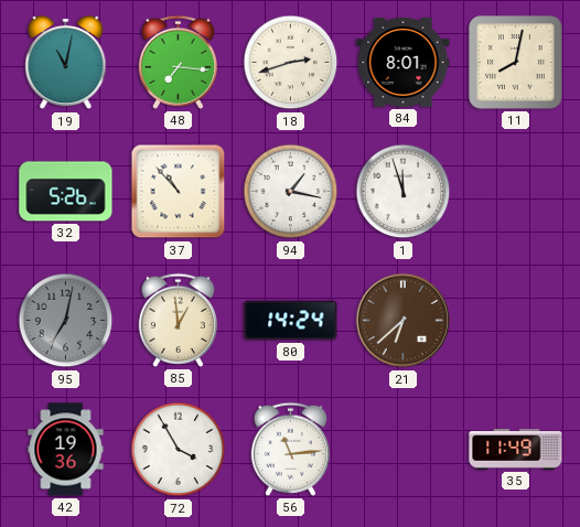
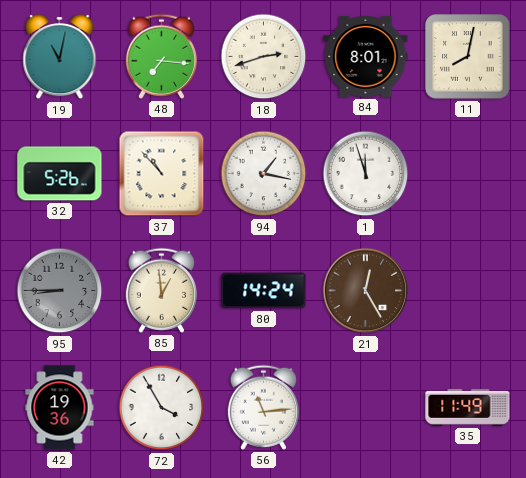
95: 7:02 -> 8:45 (60, 291)
21: 6:38 -> 12:25 (366, 291)
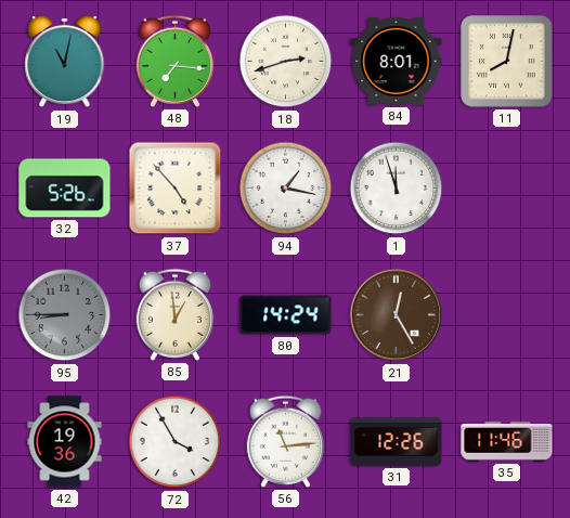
37: 10:53 -> 4:53 (176, 189)
31: none -> 12:26 (397, 441)
35: 11:49 -> 11:46 (507, 441)
